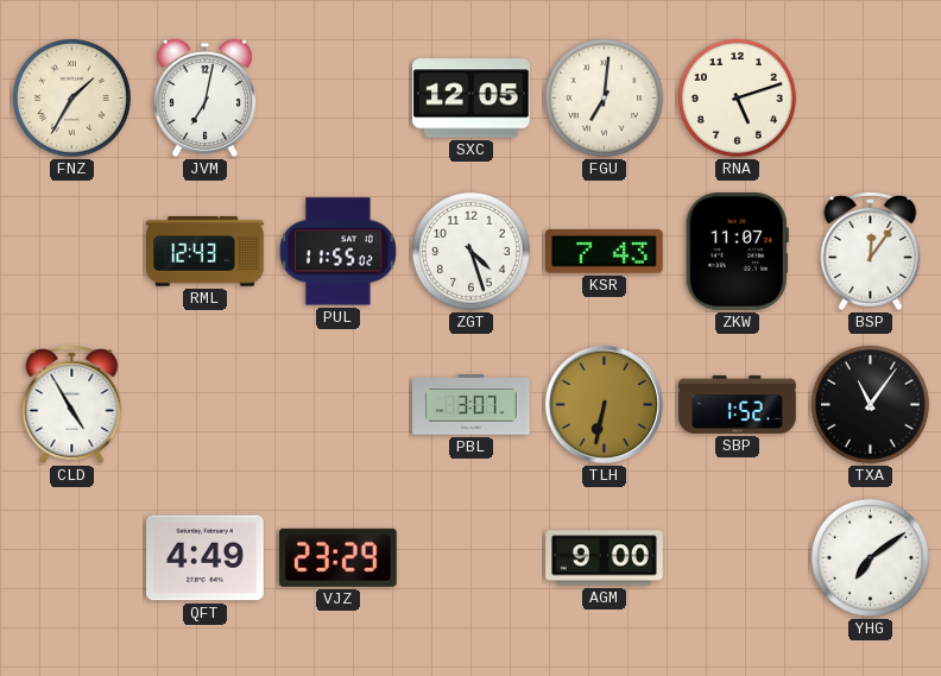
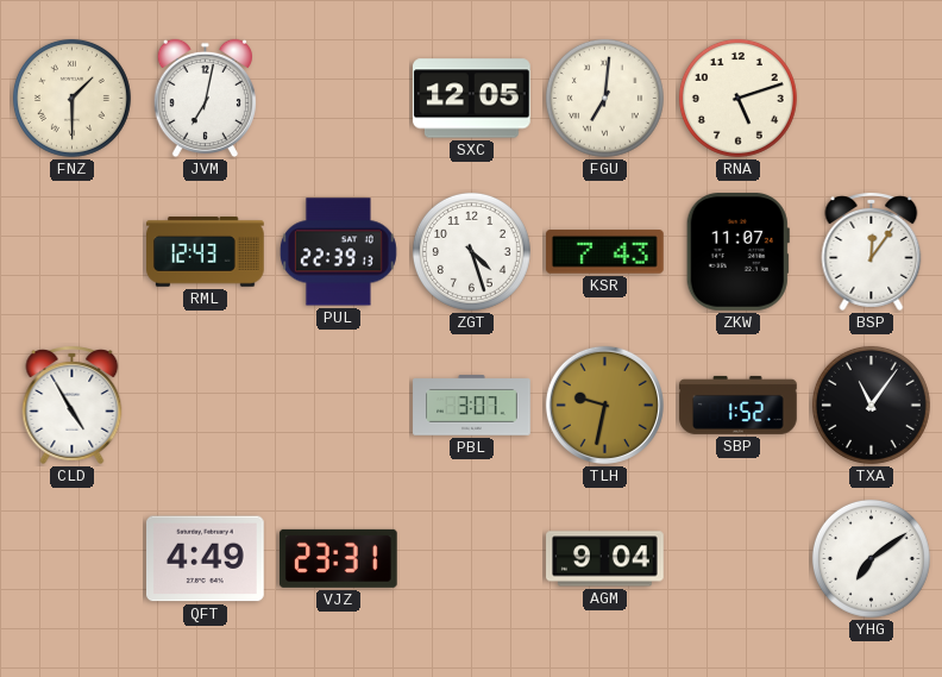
FNZ: 1:35 -> 1:30 (71, 98)
PUL: 11:55 -> 22:39 (338, 252)
TLH: 6:32 -> 9:32 (604, 405)
VJZ: 23:29 -> 23:31 (339, 558)
AGM: 9:00 -> 9:04 (605, 559)
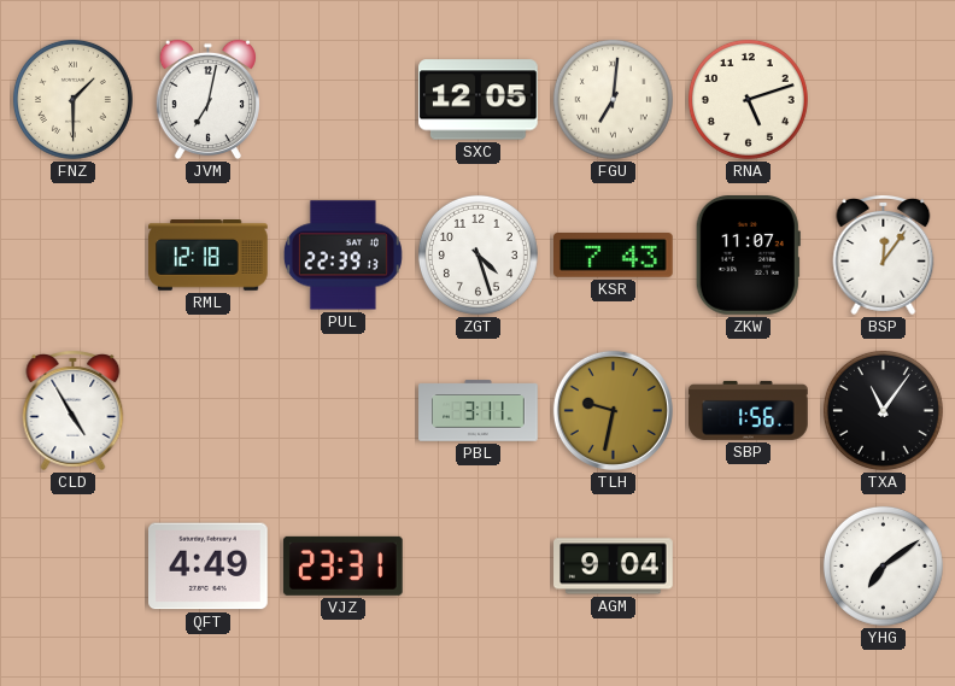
RML: 12:43 -> 12:18 (209, 256)
PBL: 3:07 -> 3:11 (479, 411)
SBP: 1:52 -> 1:56 (749, 410)
